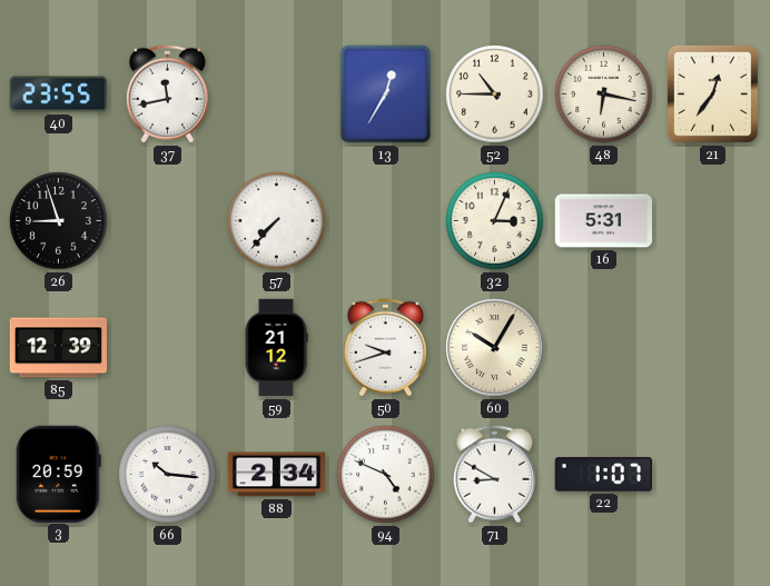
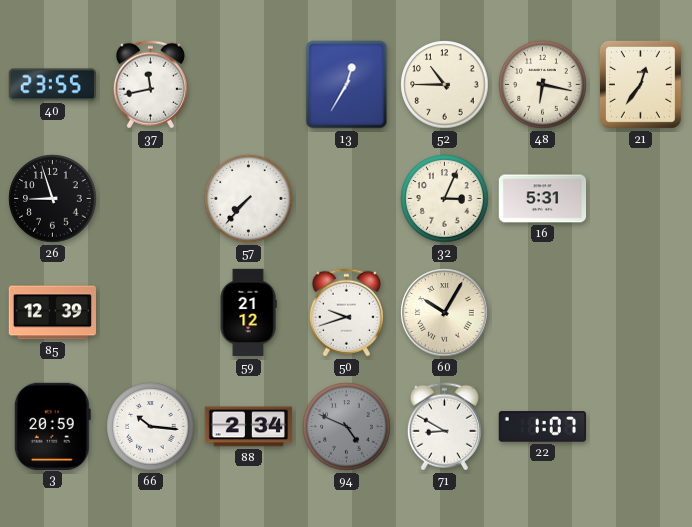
94 dial: white -> grey (347, 427)
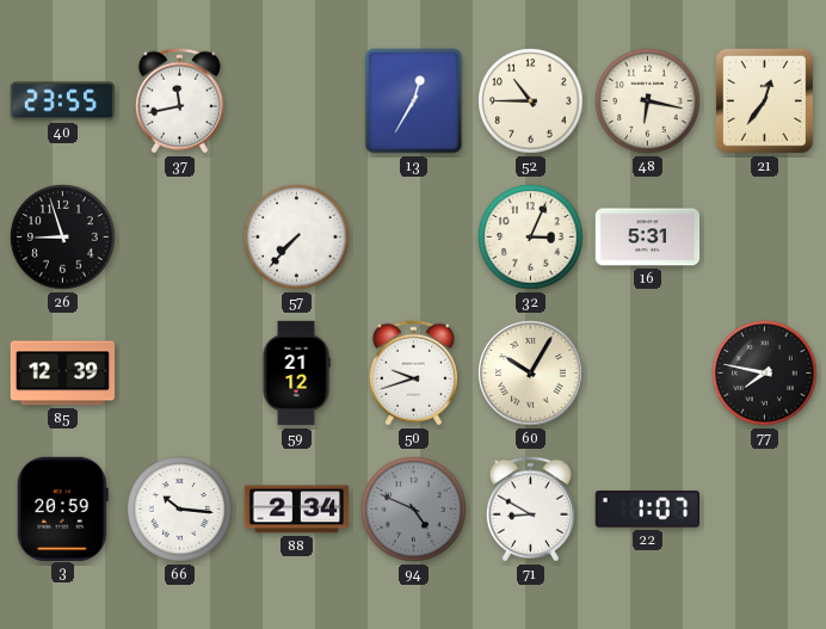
77: none -> 7:47 (765, 374)
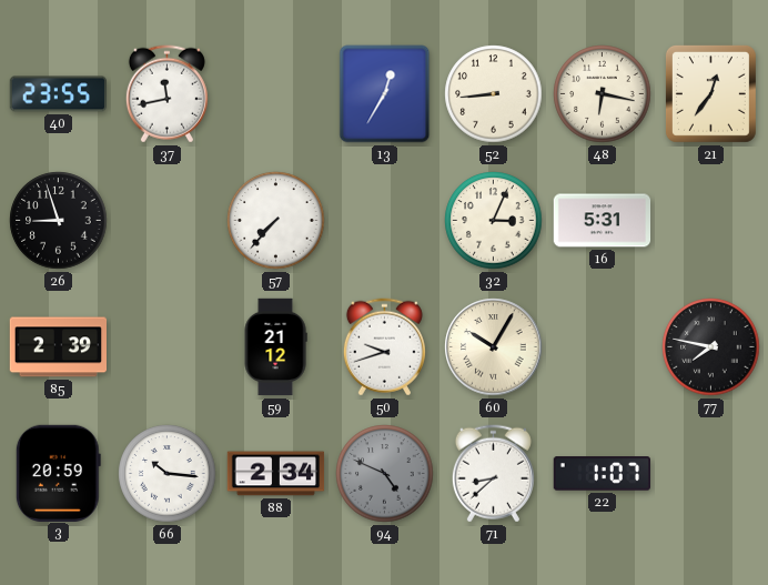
52: 10:45 -> 8:44 (494, 94)
85: 12:39 -> 2:39 (58, 347)
71: 8:50 -> 8:38 (493, 474)
